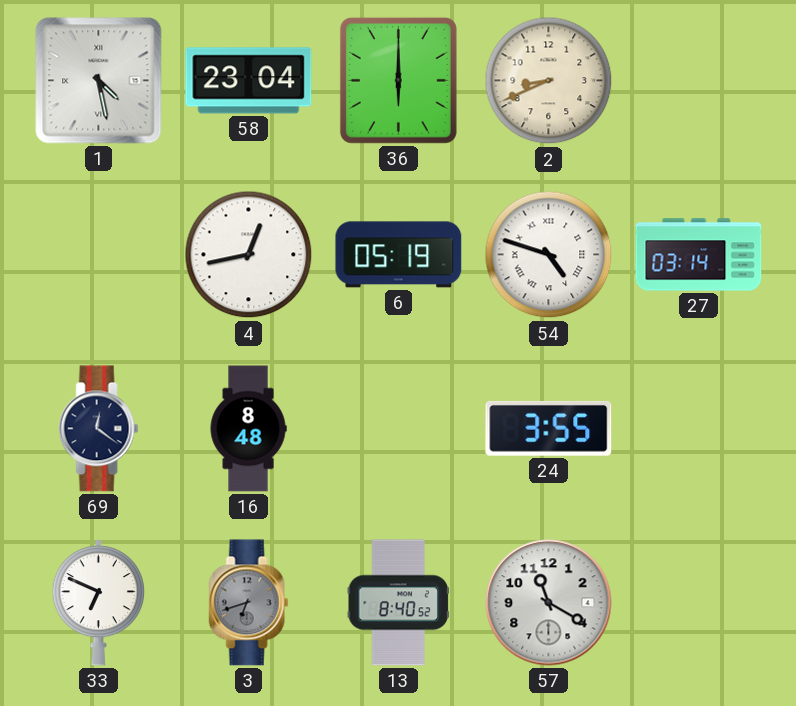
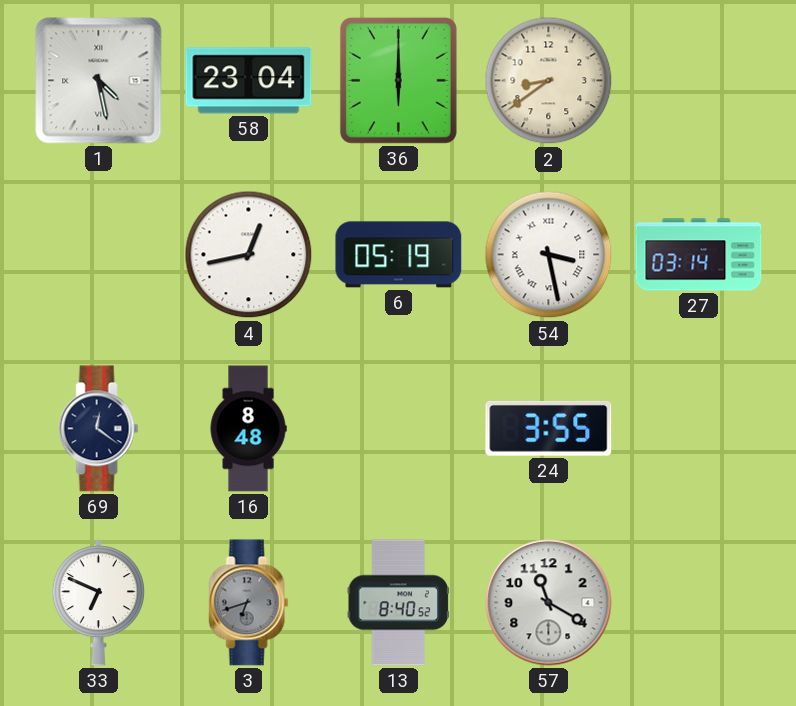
2: 8:41 -> 8:39 (549, 81)
54: 4:48 -> 3:28 (549, 255)
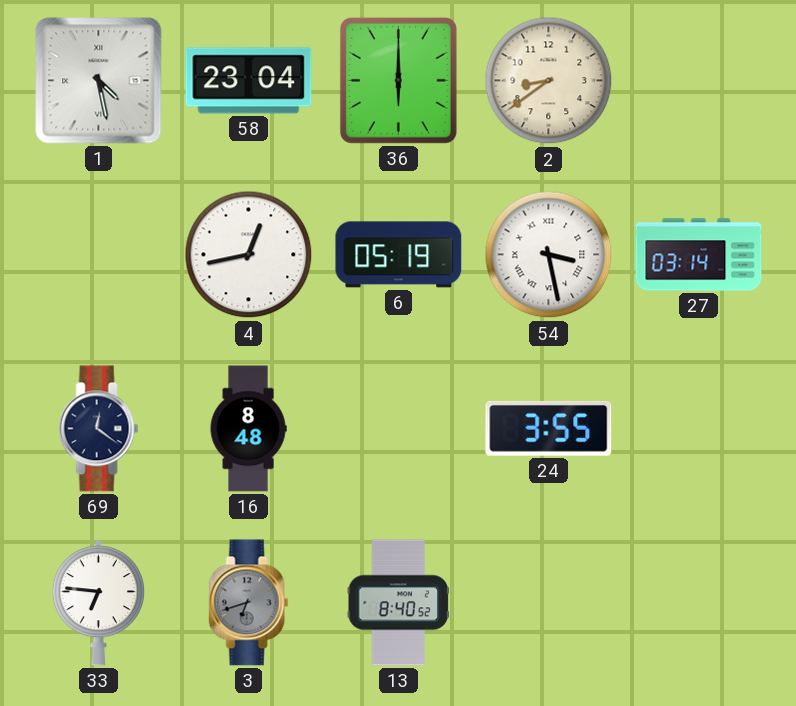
33: 6:49 -> 6:46 (98, 603)
57: 11:20 -> none (549, 603)
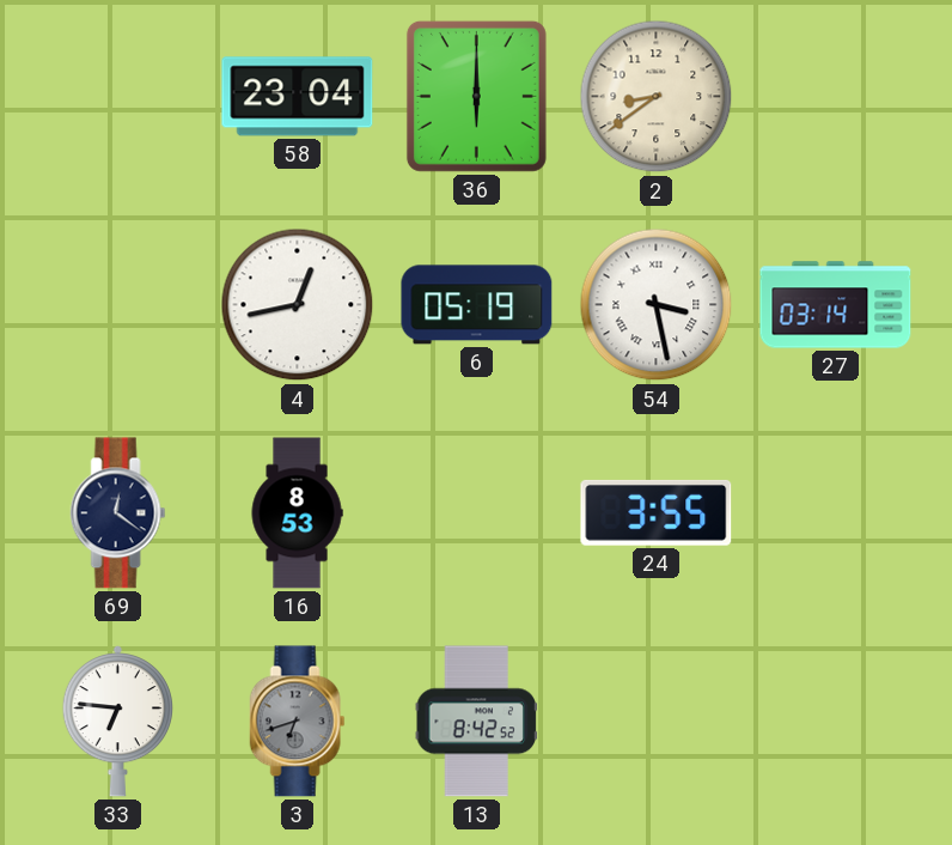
1: 4:28 -> none (99, 81)
16: 8:48 -> 8:53 (297, 513)
13: 8:40 -> 8:42 (476, 722)
